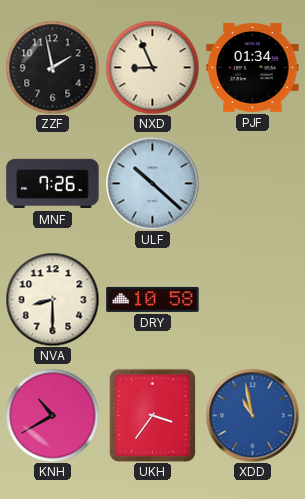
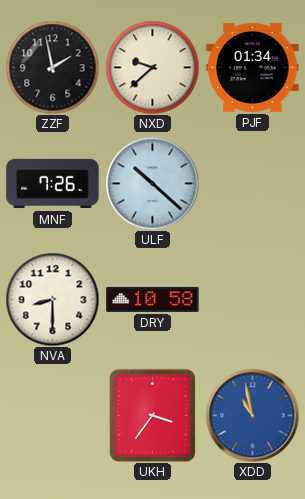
NXD: 8:56 -> 9:38 (152, 67)
KNH: 10:40 -> none (52, 415)
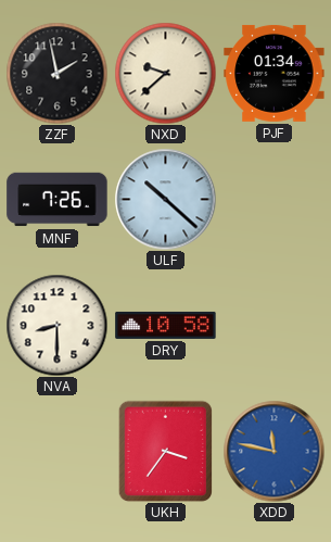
XDD: 10:58 -> 11:47 (273, 451)
